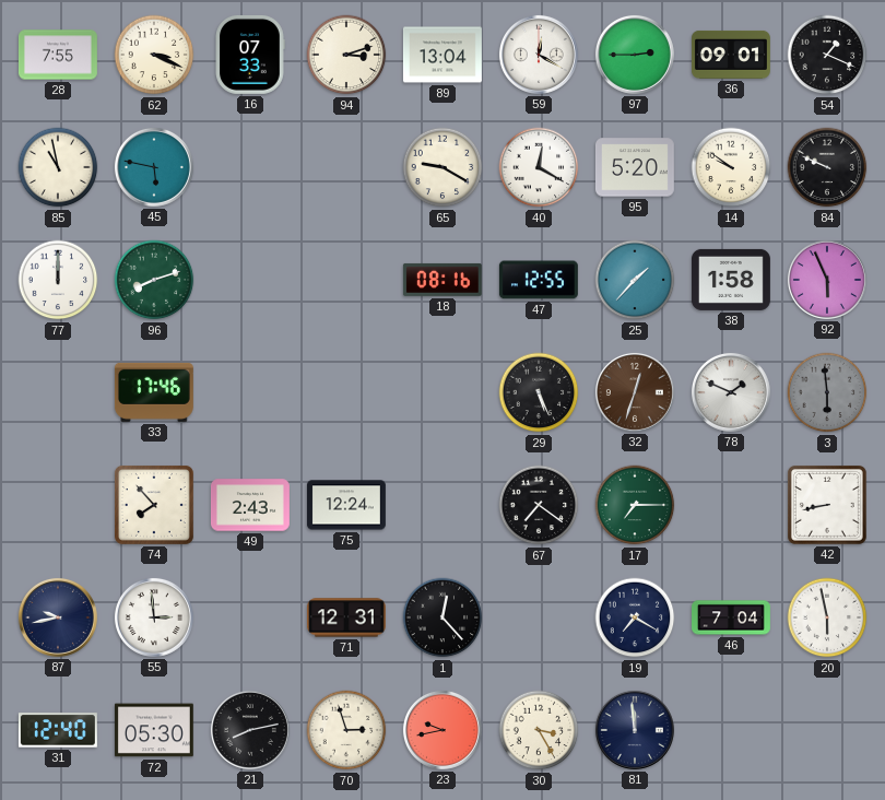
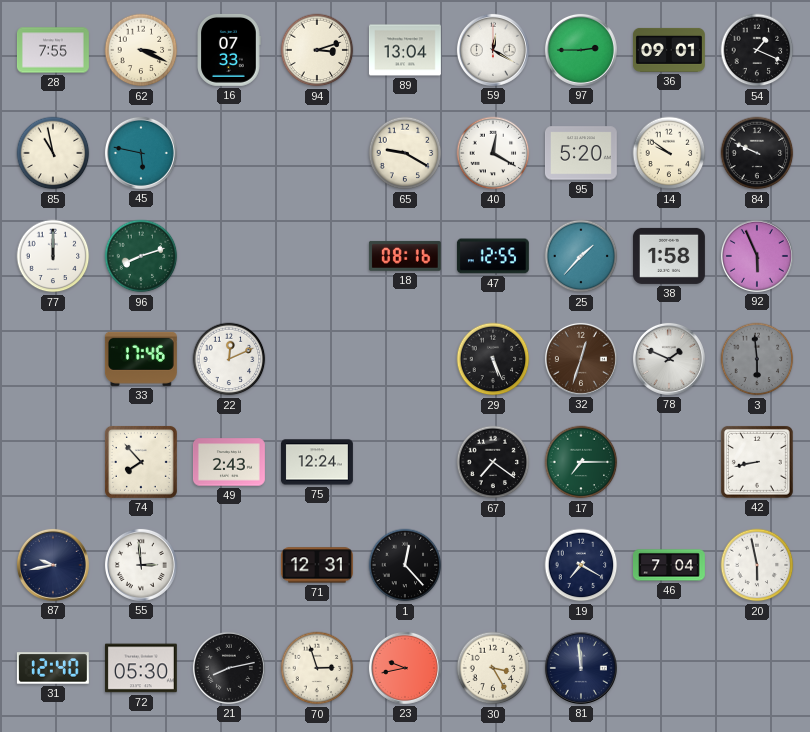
22: none -> 12:11 (229, 359)
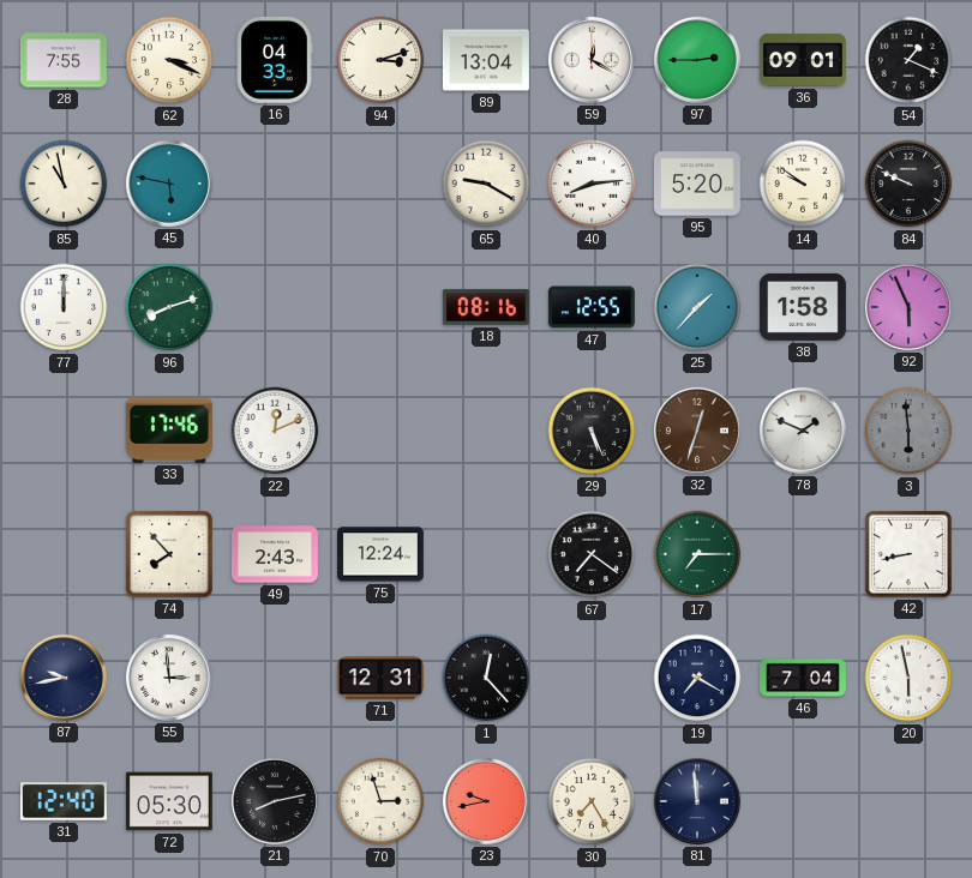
16: 07:33 -> 04:33 (275, 60)
40: 12:20 -> 8:14 (592, 184)
30: 3:25 -> 7:25 (592, 801)
